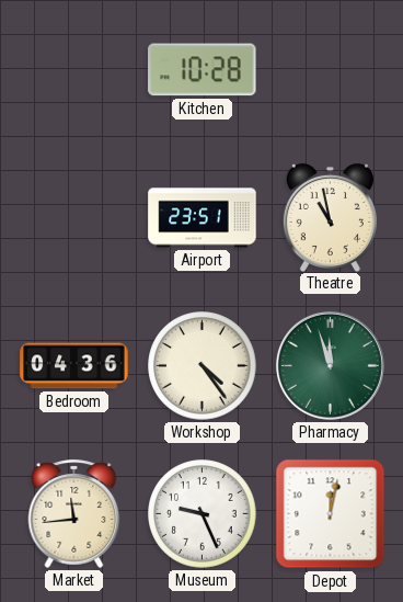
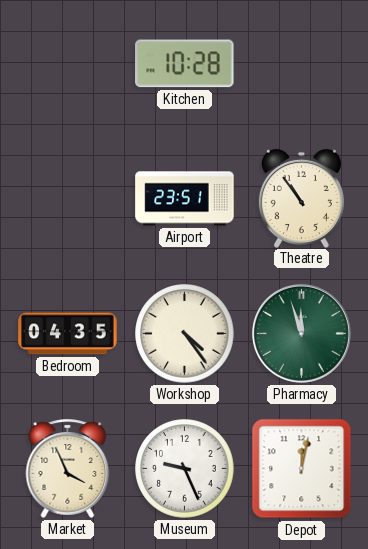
Theatre: 10:58 -> 10:54 (301, 198)
Bedroom: 04:36 -> 04:35 (68, 334)
Market: 11:44 -> 3:56 (68, 468)
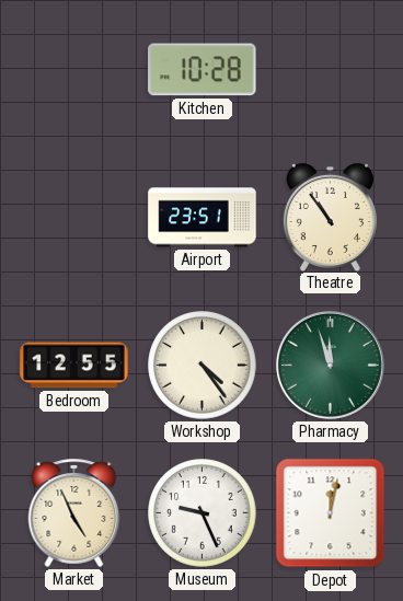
Bedroom: 04:35 -> 12:55 (74, 366)
Market: 3:56 -> 4:56 (74, 512)
